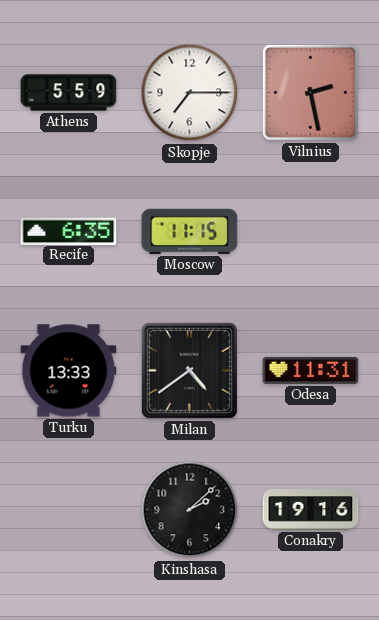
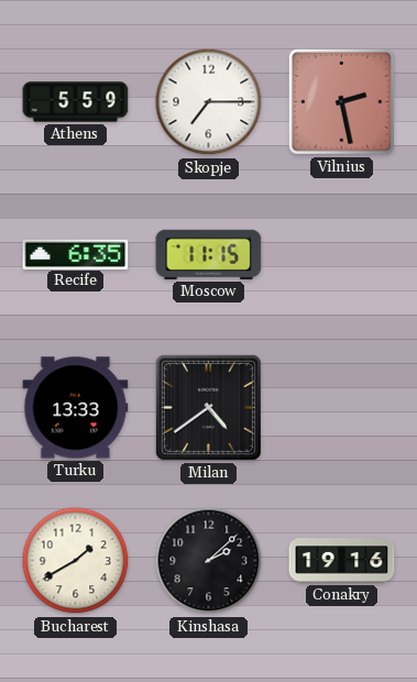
Odesa: 11:31 -> none (311, 370)
Bucharest: none -> 1:40 (76, 561)
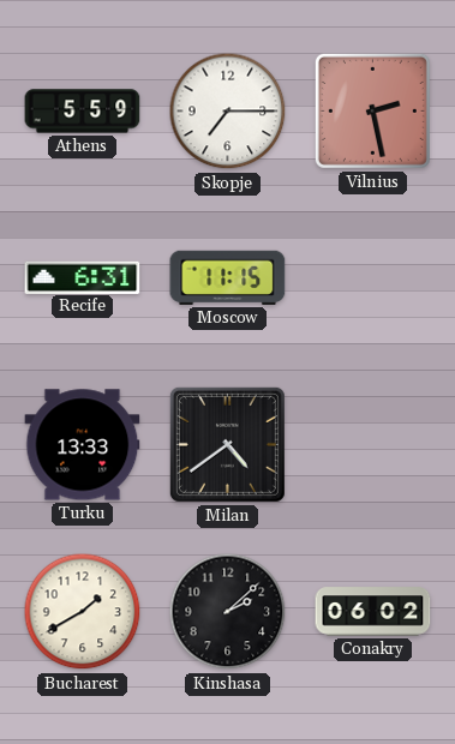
Recife: 6:35 -> 6:31 (83, 277)
Conakry: 19:16 -> 06:02 (373, 612)
